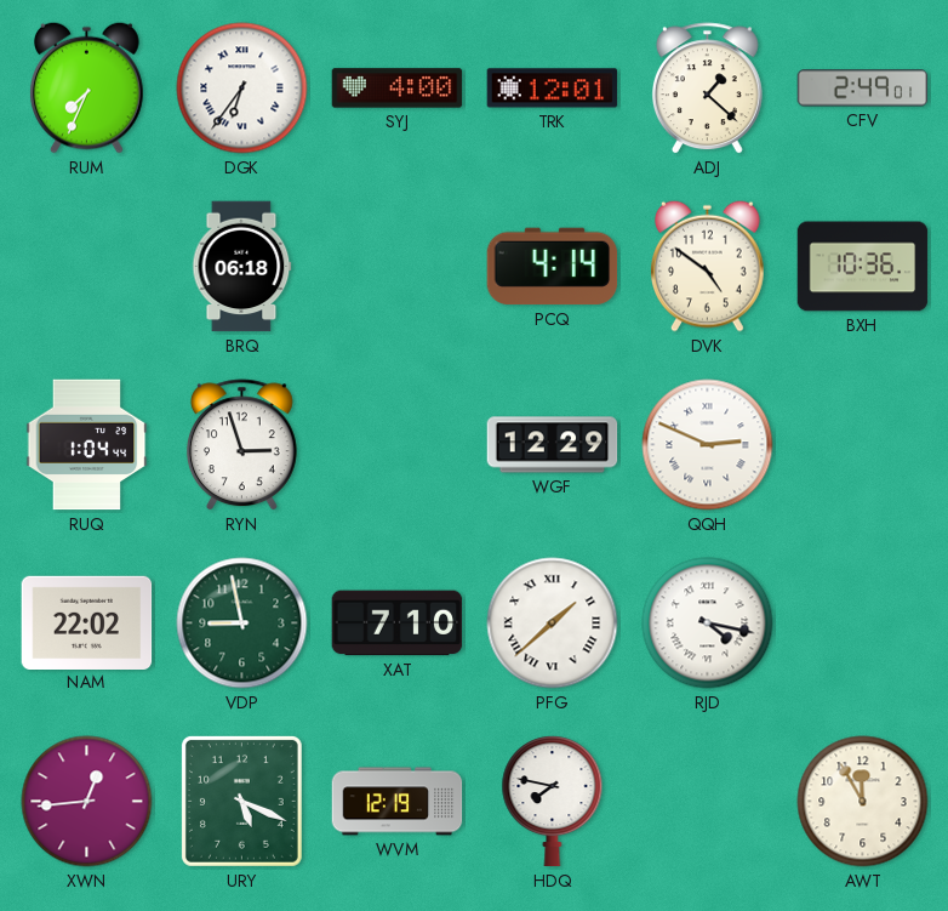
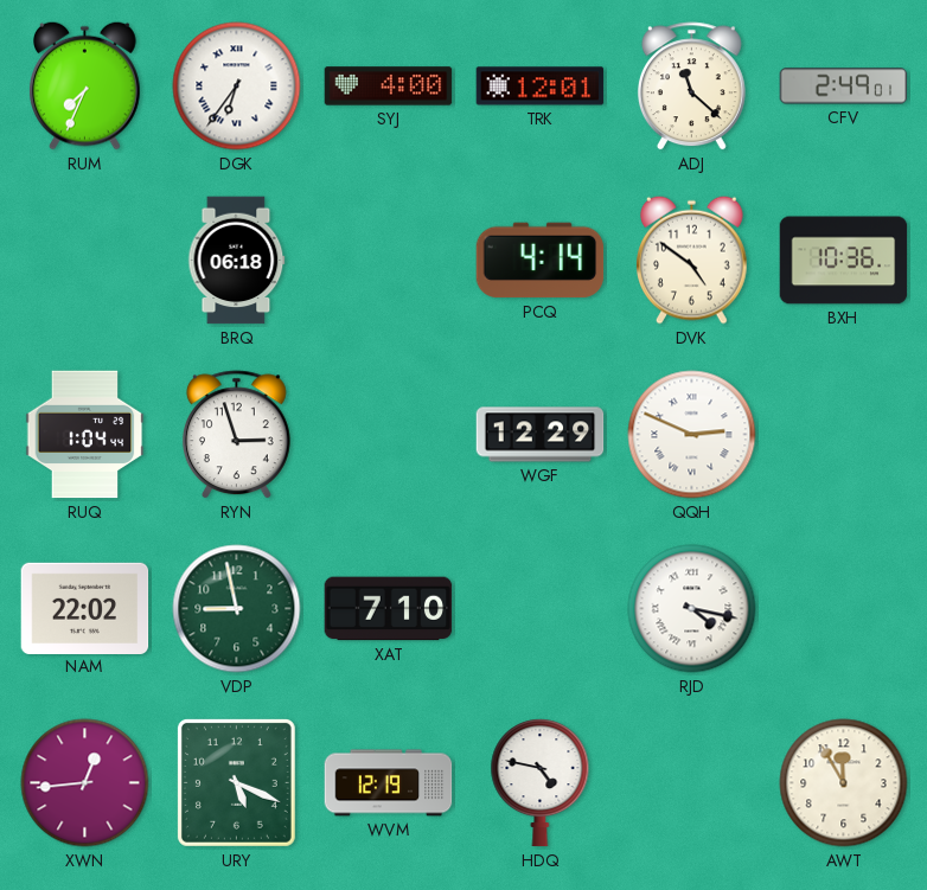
ADJ: 1:22 -> 11:22 (691, 87)
PFG: 1:38 -> none (553, 624)
HDQ: 7:47 -> 4:47 (541, 783)
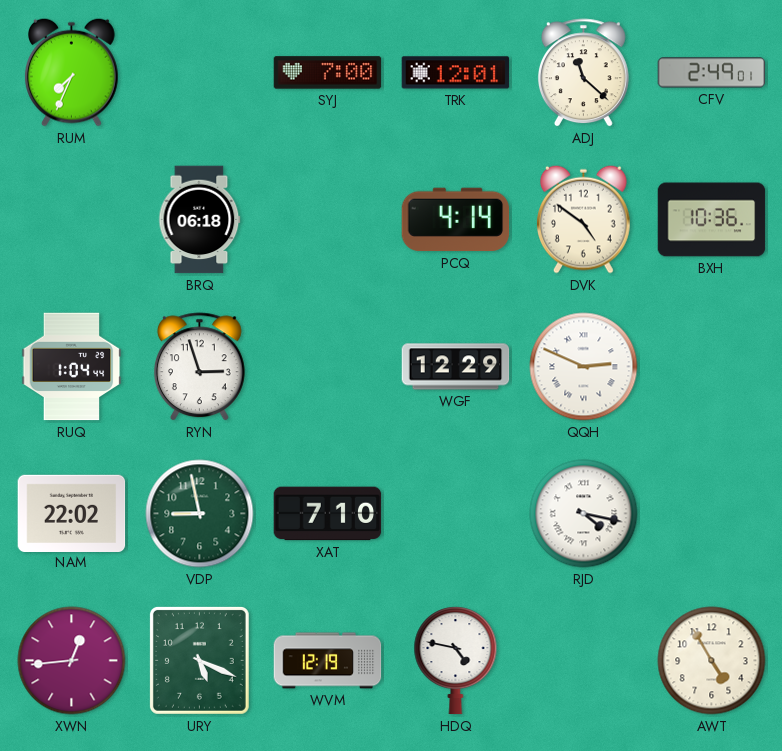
DGK: 6:36 -> none (237, 87)
SYJ: 4:00 -> 7:00 (328, 73)
AWT: 11:55 -> 4:55 (712, 661)
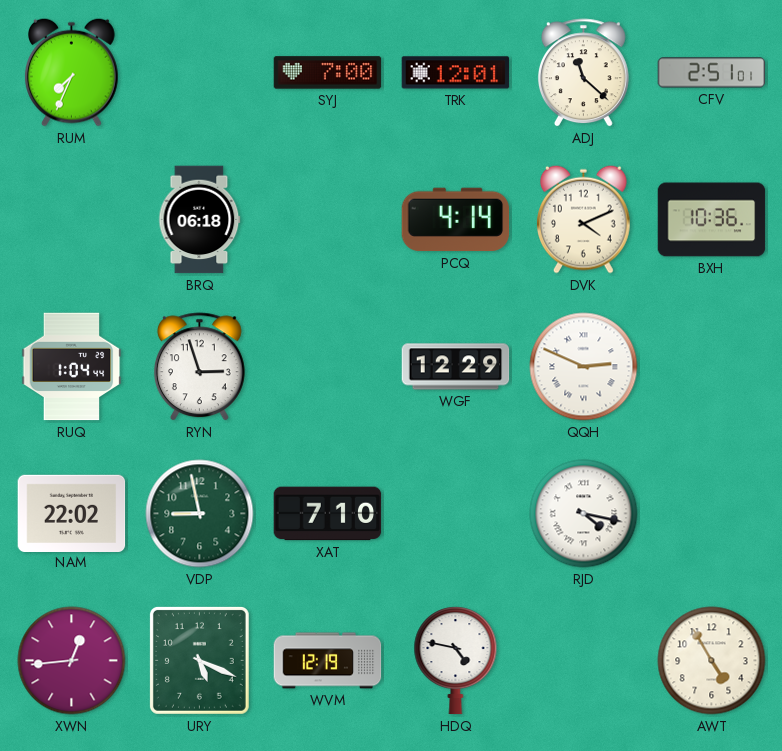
CFV: 2:49 -> 2:51 (712, 73)
DVK: 4:51 -> 4:11 (584, 219)
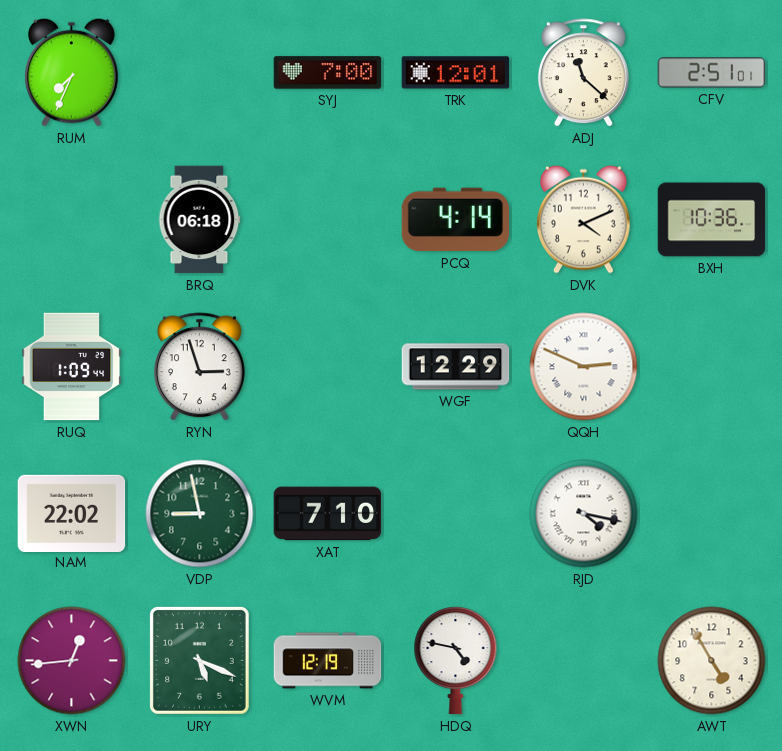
RUQ: 1:04 -> 1:09 (72, 367)
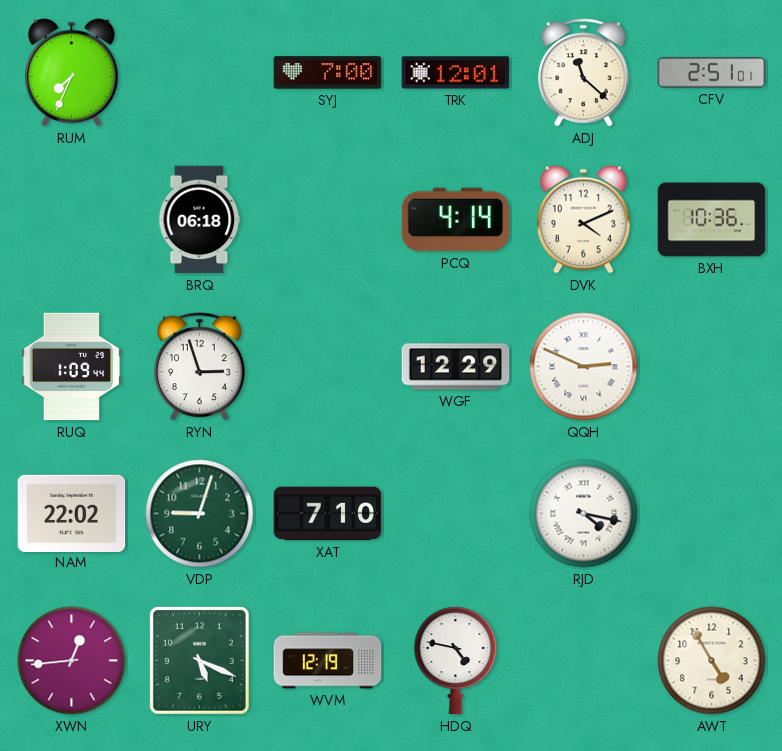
VDP: 8:58 -> 9:03 (200, 514)
